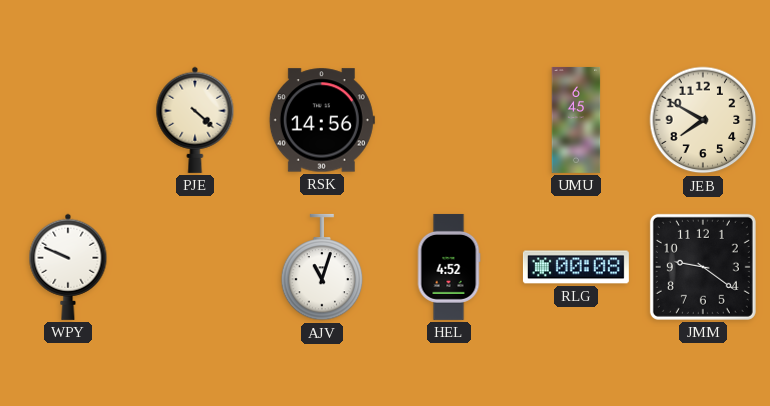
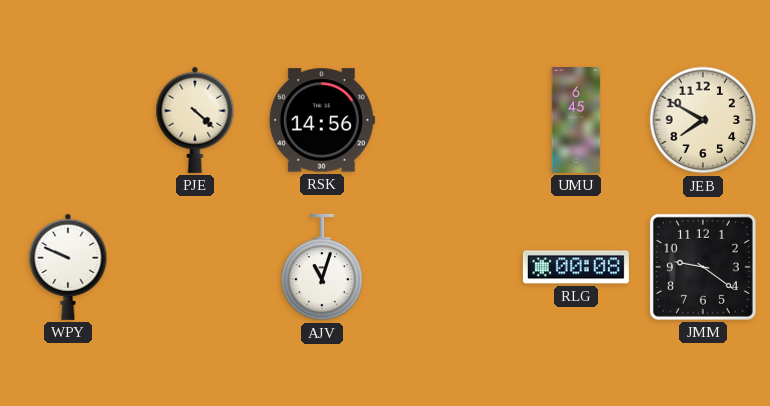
HEL: 4:52 -> none (449, 267)
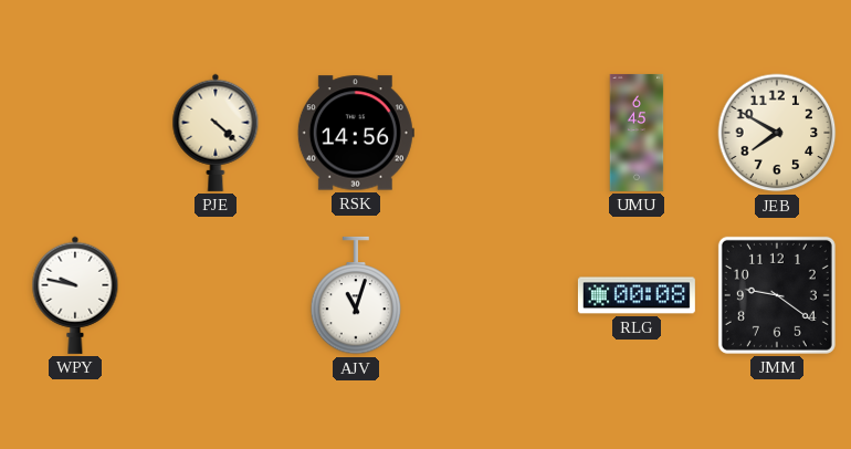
WPY: 9:49 -> 9:47 (75, 295)
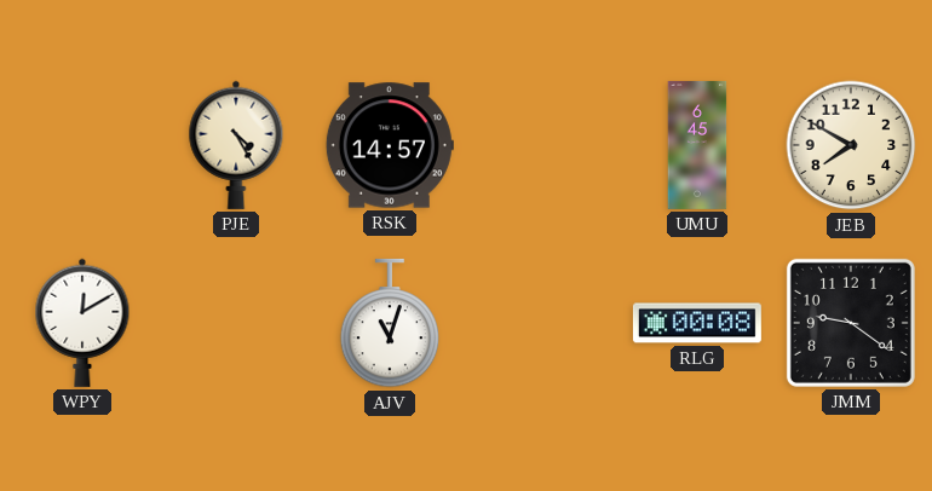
PJE: 4:22 -> 4:25 (236, 145)
RSK: 14:56 -> 14:57 (390, 145)
WPY: 9:47 -> 12:10 (82, 323)
